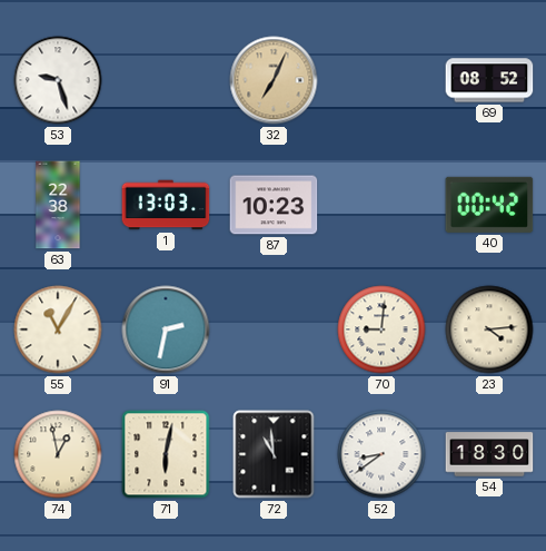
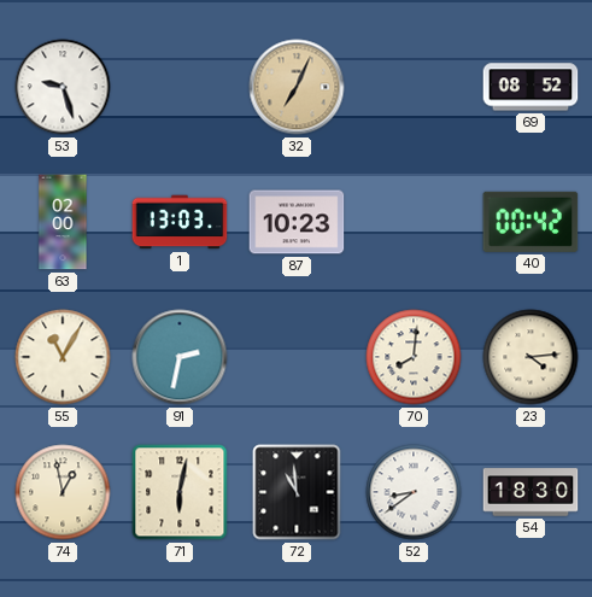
63: 22:38 -> 02:00 (63, 222)
70: 9:01 -> 8:01 (414, 357)
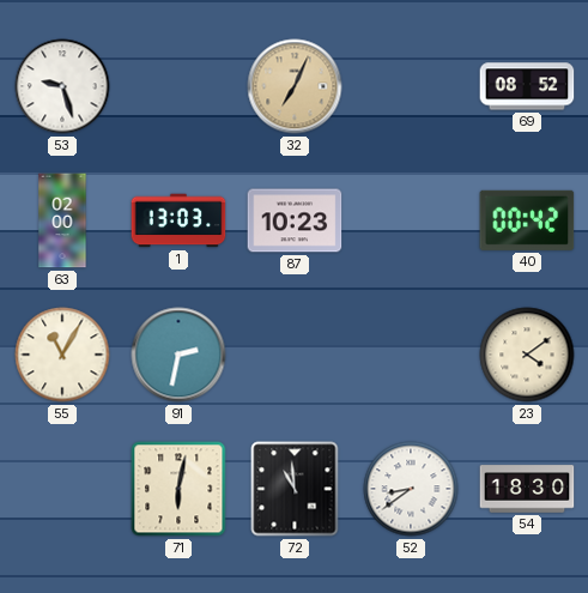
70: 8:01 -> none (414, 357)
23: 4:14 -> 4:09 (527, 355)
74: 12:58 -> none (63, 492)
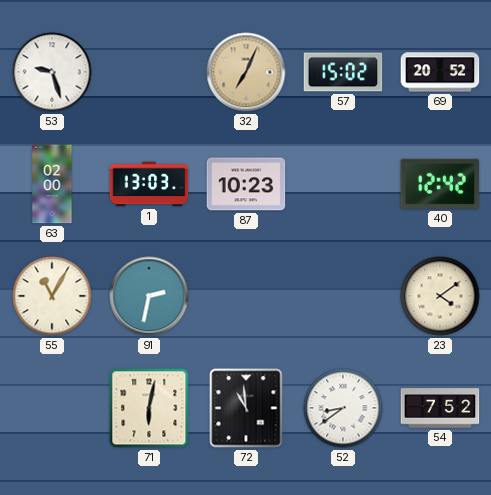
57: none -> 15:02 (343, 72)
69: 08:52 -> 20:52 (440, 72)
40: 00:42 -> 12:42 (440, 184)
54: 18:30 -> 7:52 (440, 408)
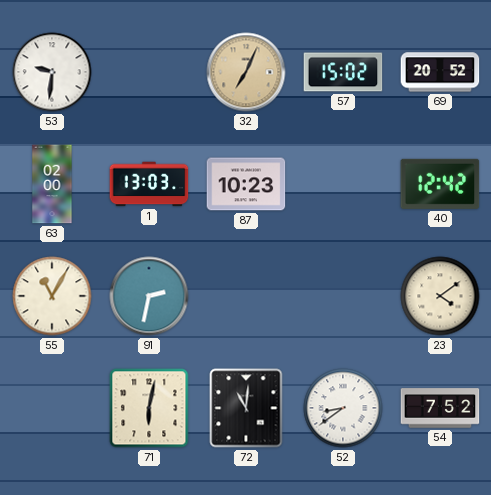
53: 9:27 -> 9:31 (52, 72)
72: 10:59 -> 11:01 (246, 408)
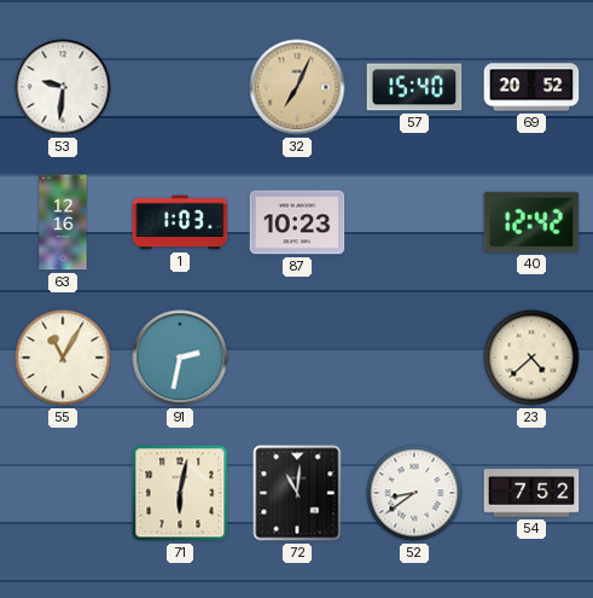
57: 15:02 -> 15:40 (414, 87)
63: 02:00 -> 12:16 (63, 222)
1: 13:03 -> 1:03 (180, 222)
23: 4:09 -> 4:38 (531, 358)
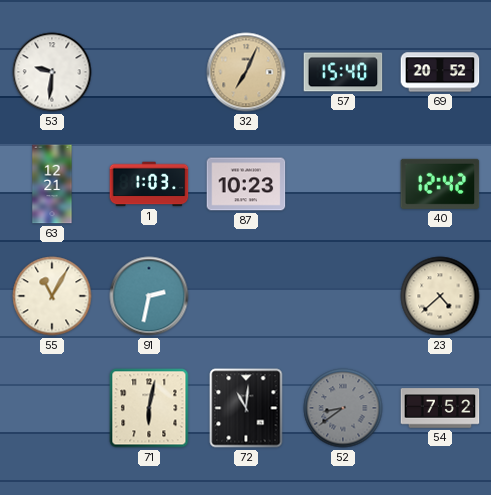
63: 12:16 -> 12:21 (52, 184)
52 dial: white -> grey (343, 408)
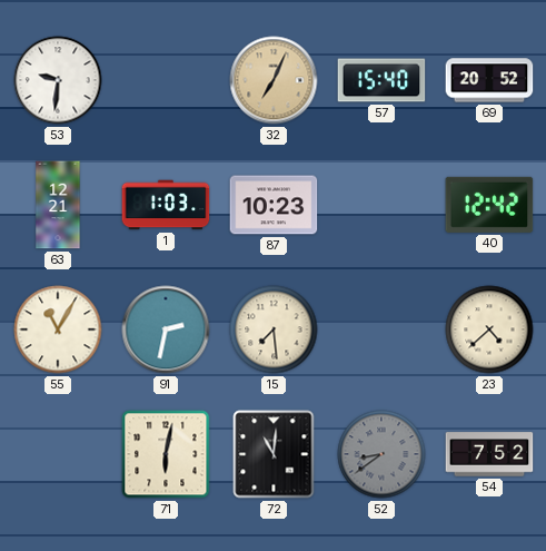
15: none -> 7:29 (274, 329)
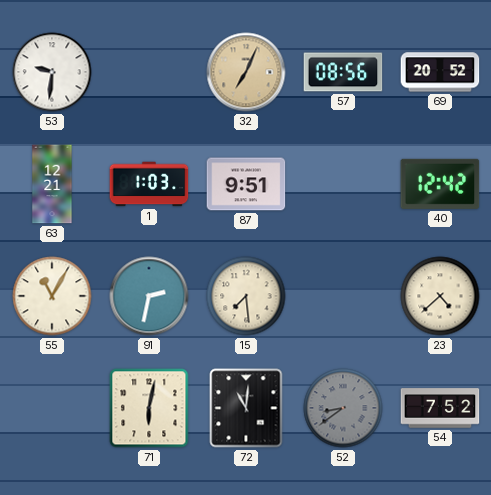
57: 15:40 -> 08:56 (343, 72)
87: 10:23 -> 9:51 (246, 184)
